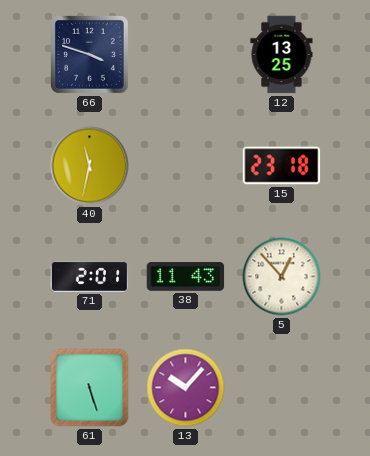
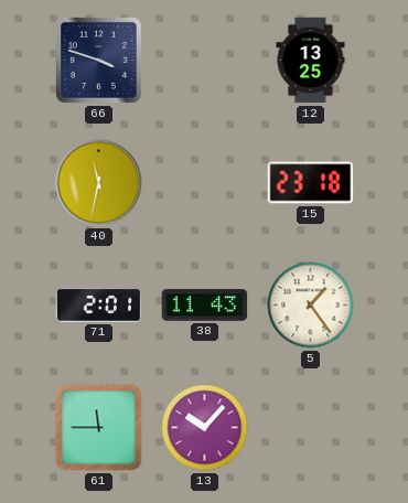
5: 12:53 -> 1:24 (311, 306)
61: 5:27 -> 11:45 (99, 428)
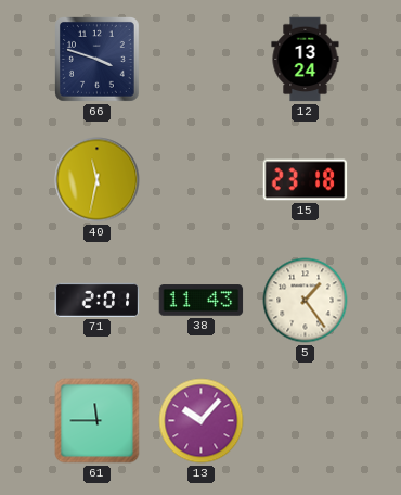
12: 13:25 -> 13:24 (306, 60)
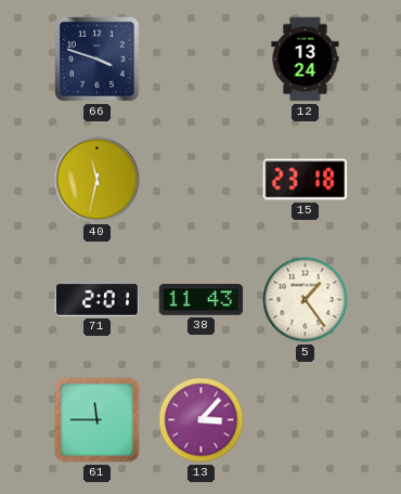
13: 10:07 -> 3:07 (202, 420)
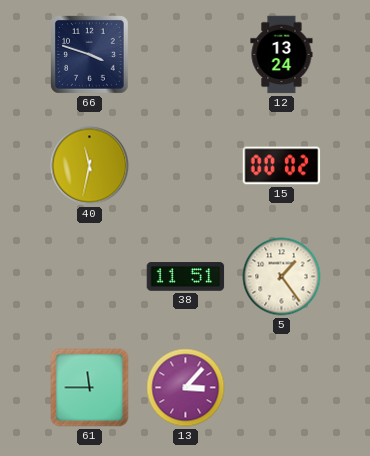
15: 23:18 -> 00:02 (282, 166)
71: 2:01 -> none (98, 299)
38: 11:43 -> 11:51 (186, 277)
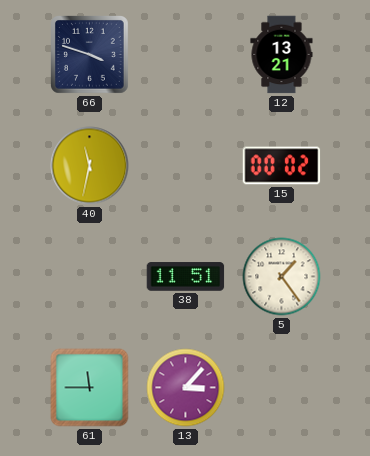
12: 13:24 -> 13:21 (282, 55)
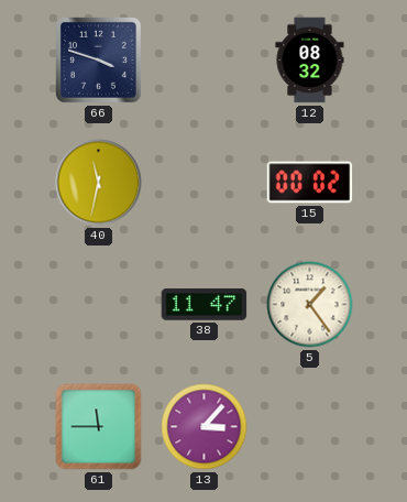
12: 13:21 -> 08:32 (310, 61)
38: 11:51 -> 11:47 (205, 305)
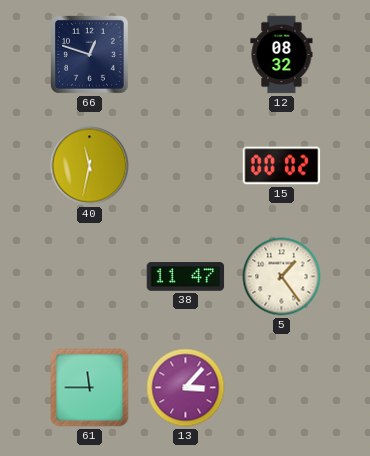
66: 3:48 -> 12:48 (90, 55)
